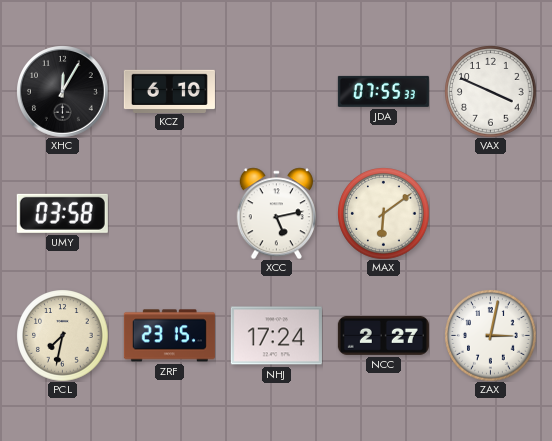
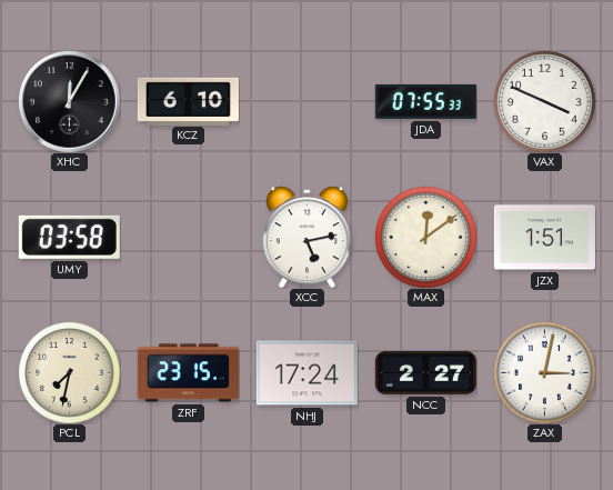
MAX: 6:09 -> 12:09 (425, 237)
JZX: none -> 1:51 (544, 238)
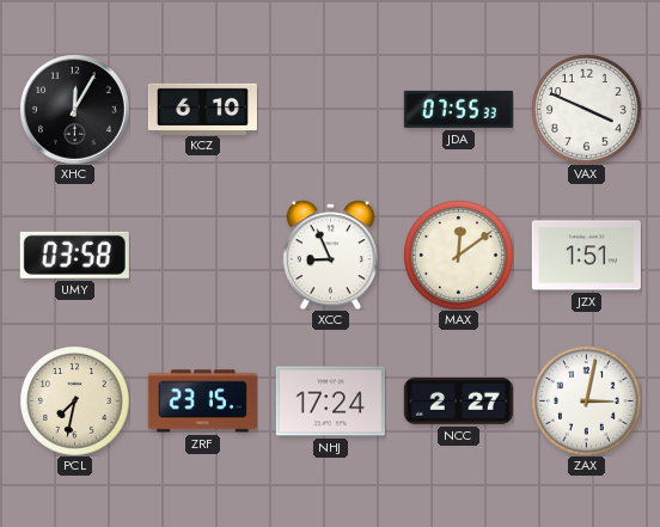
XCC: 5:13 -> 8:56 (330, 255)
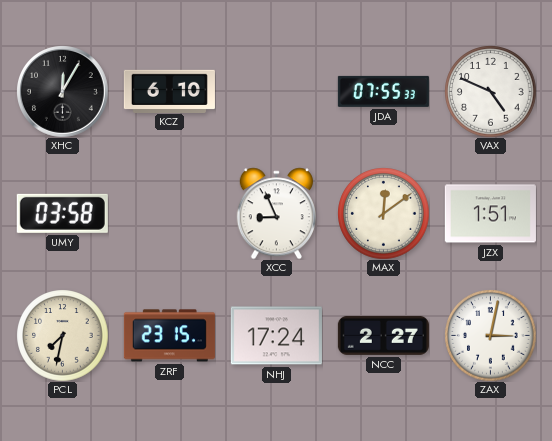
VAX: 3:49 -> 4:49 (490, 91)
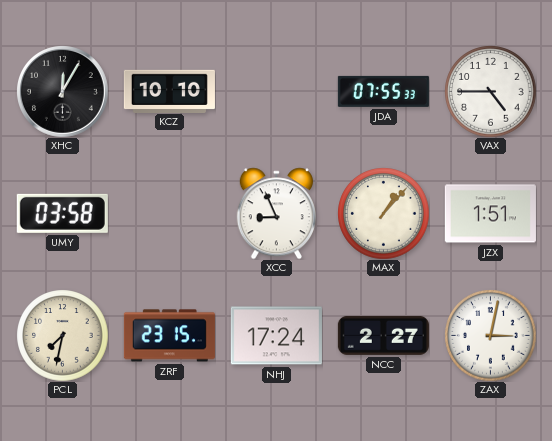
KCZ: 6:10 -> 10:10 (169, 91)
VAX: 4:49 -> 4:45 (490, 91)
MAX: 12:09 -> 1:07 (383, 213)
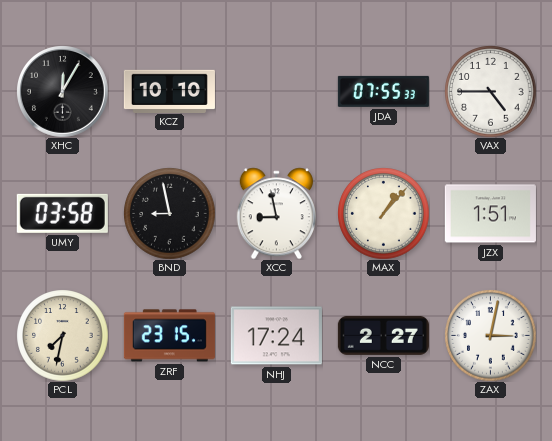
BND: none -> 8:58 (169, 213)
XCC: 8:56 -> 8:58 (276, 213)
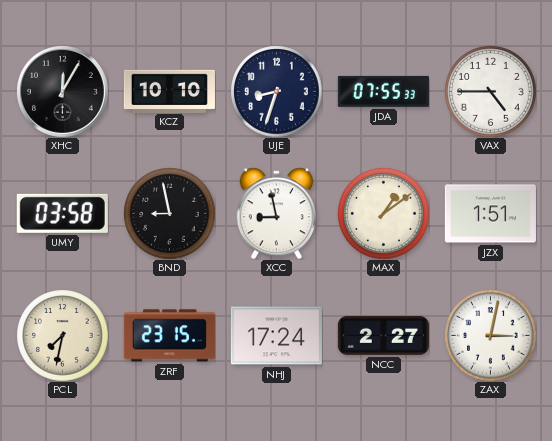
UJE: none -> 8:33 (276, 91)
MAX: 1:07 -> 1:09 (383, 213)
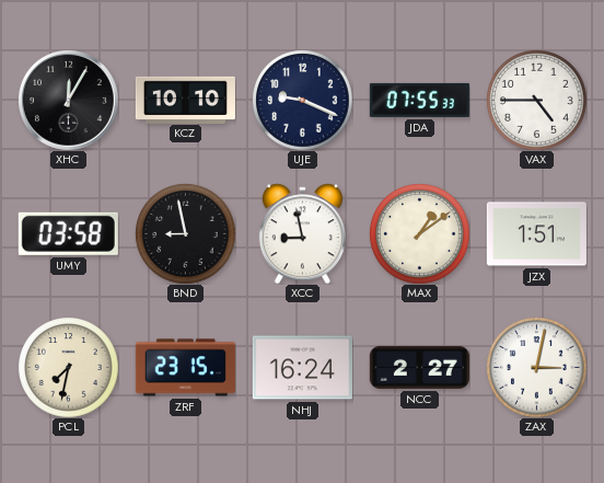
UJE: 8:33 -> 9:19 (302, 100)
NHJ: 17:24 -> 16:24 (302, 368)
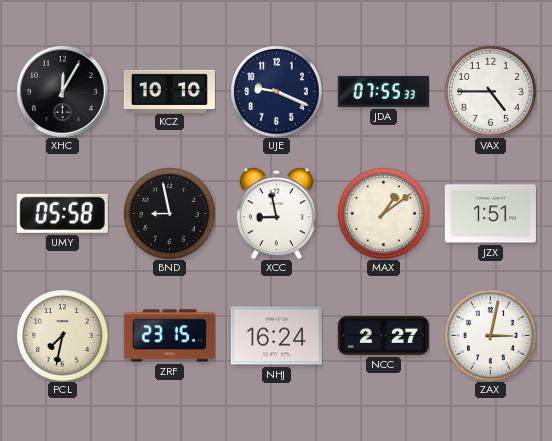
UMY: 03:58 -> 05:58 (62, 213)
